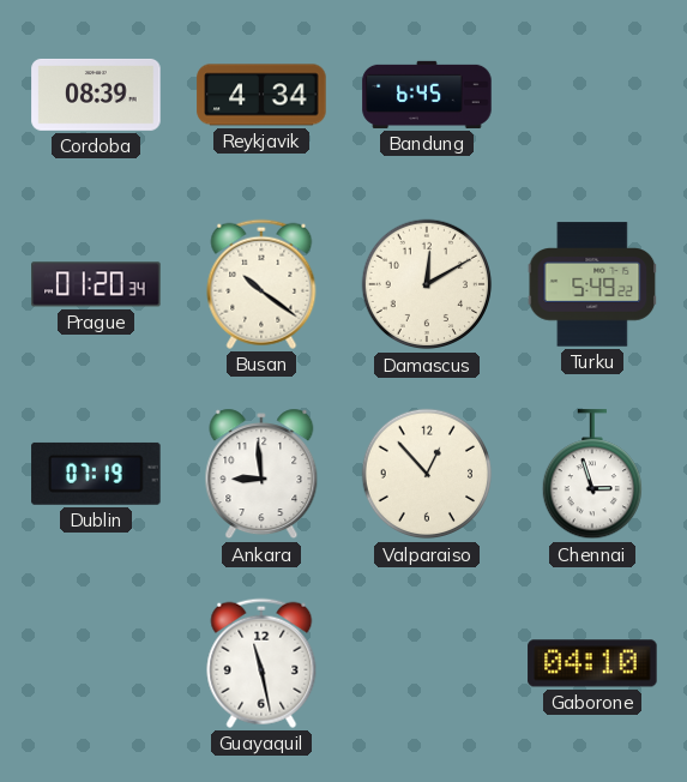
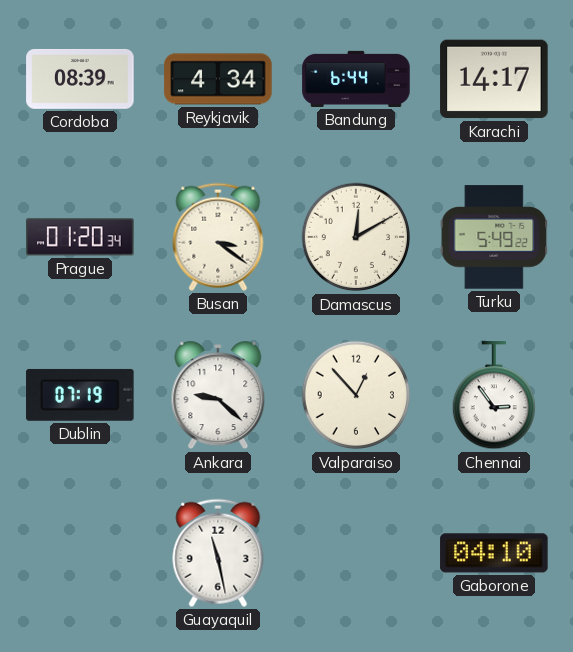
Bandung: 6:45 -> 6:44 (356, 79)
Karachi: none -> 14:17 (494, 79)
Busan: 10:21 -> 3:21 (218, 237)
Ankara: 8:59 -> 9:22 (218, 395)
Chennai: 2:57 -> 2:54 (493, 396)
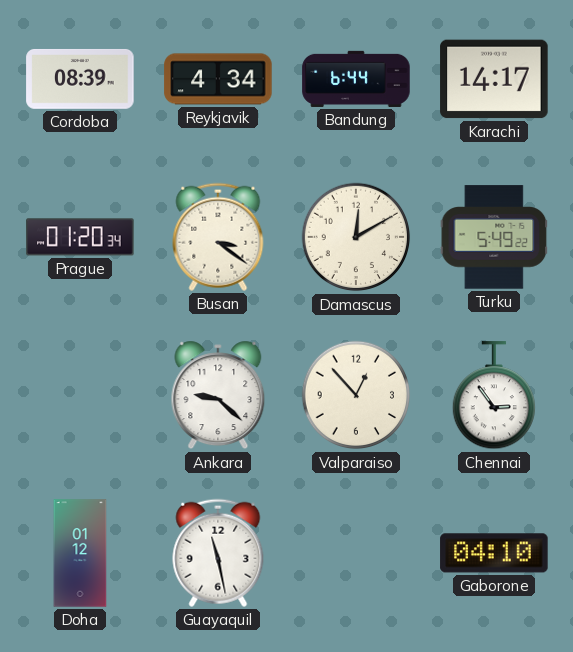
Dublin: 07:19 -> none (80, 395)
Doha: none -> 01:12 (80, 553)
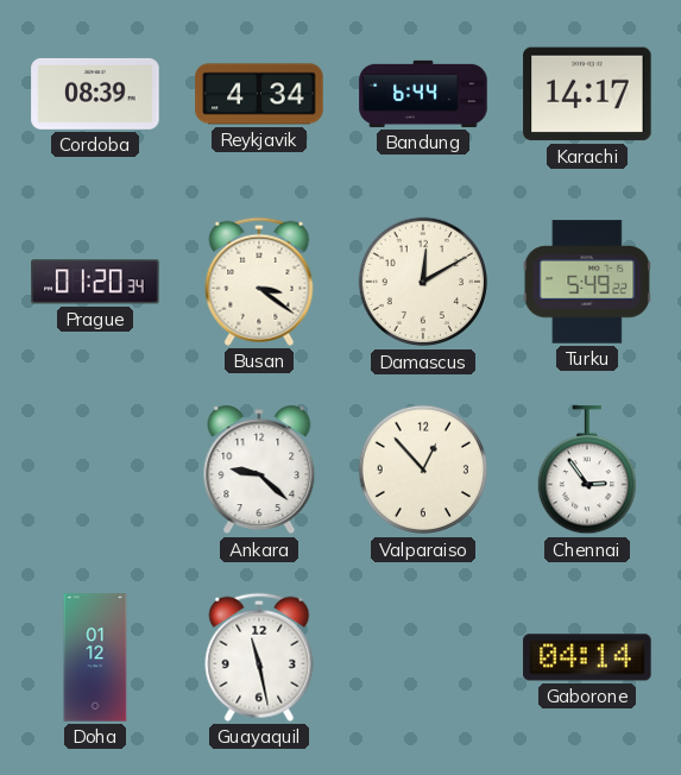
Gaborone: 04:10 -> 04:14 (587, 657)
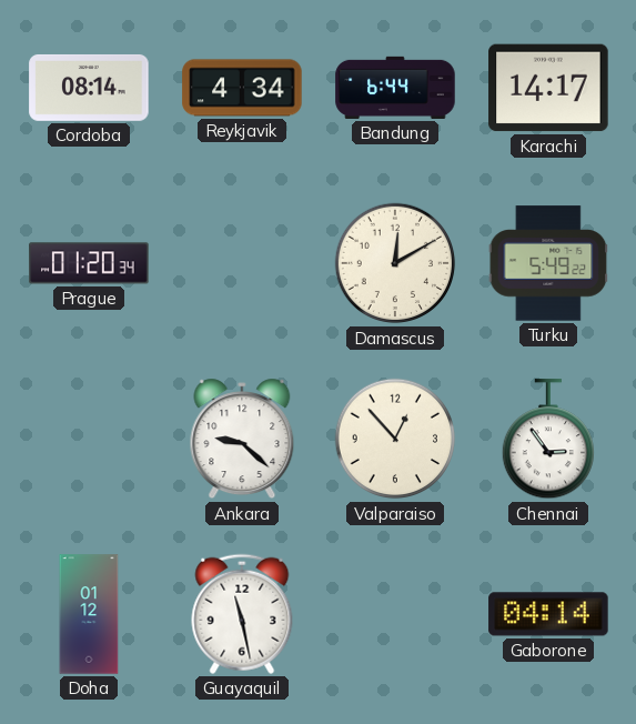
Cordoba: 08:39 -> 08:14 (89, 88)
Busan: 3:21 -> none (259, 282)
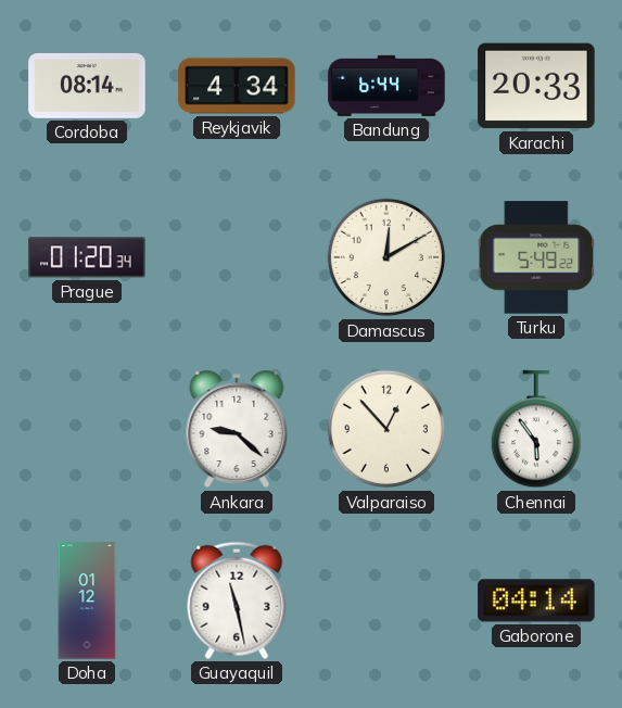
Karachi: 14:17 -> 20:33 (536, 86)
Chennai: 2:54 -> 5:54 (535, 430)
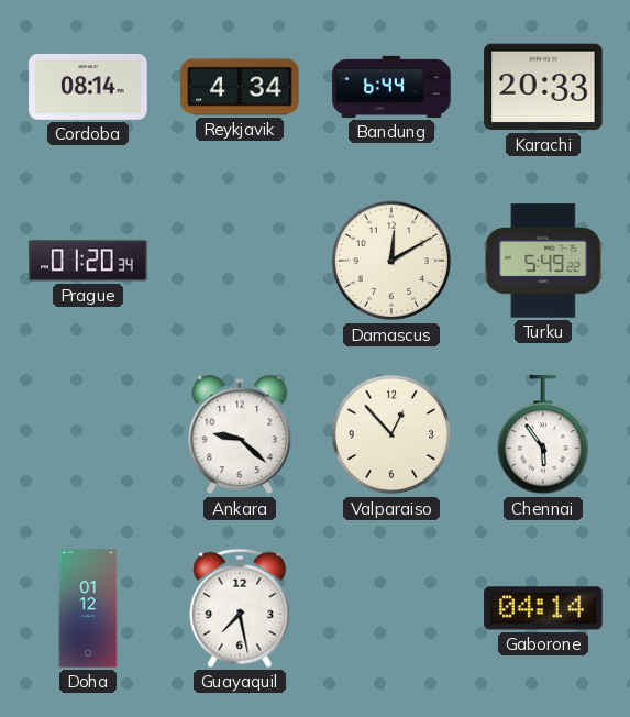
Guayaquil: 11:28 -> 7:28 (240, 608)
